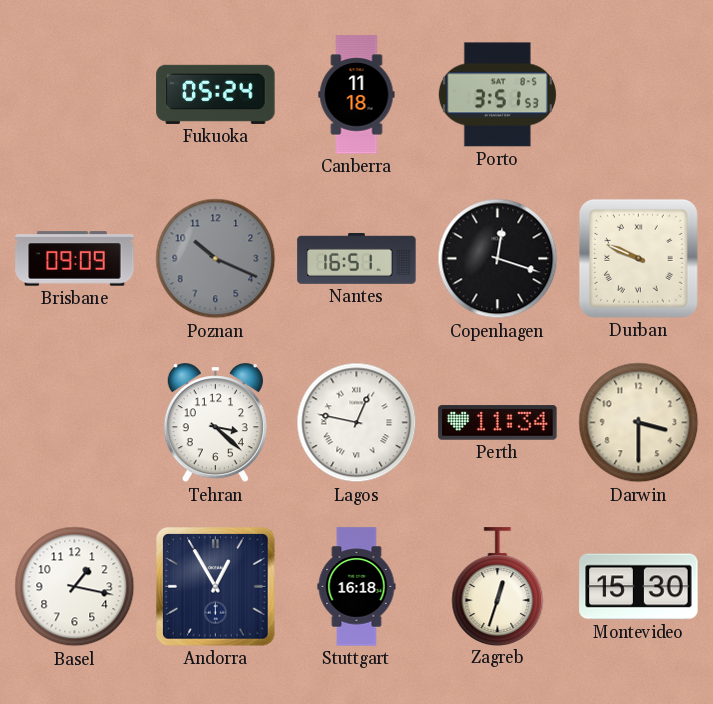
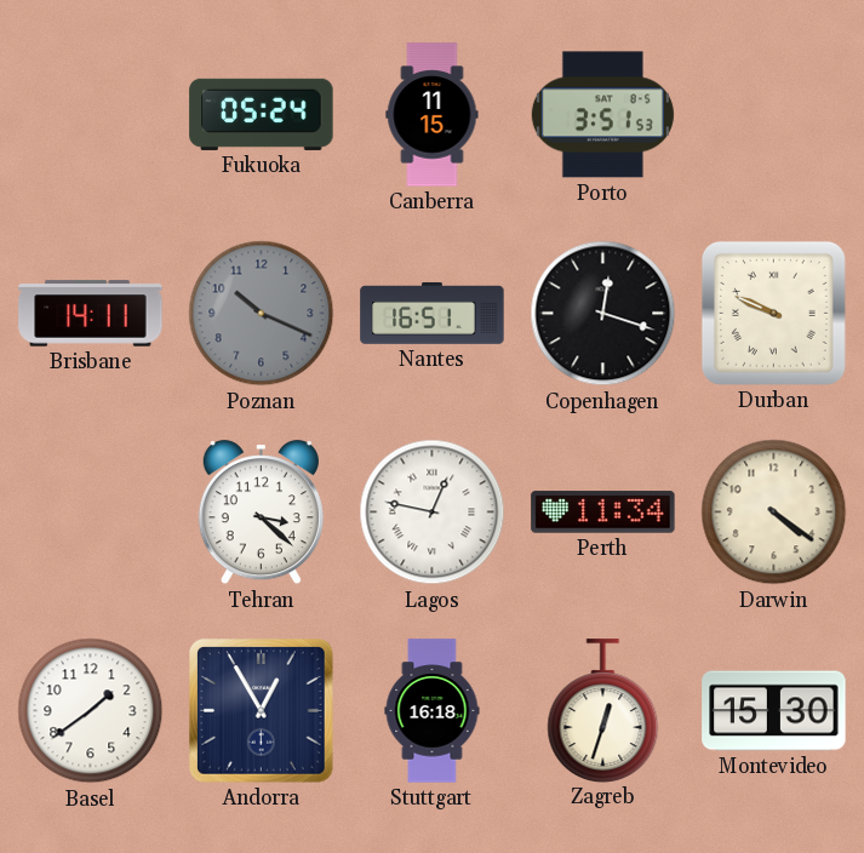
Canberra: 11:18 -> 11:15 (433, 115)
Brisbane: 09:09 -> 14:11 (91, 314)
Darwin: 3:30 -> 4:21 (774, 513)
Basel: 1:17 -> 1:39 (91, 711)
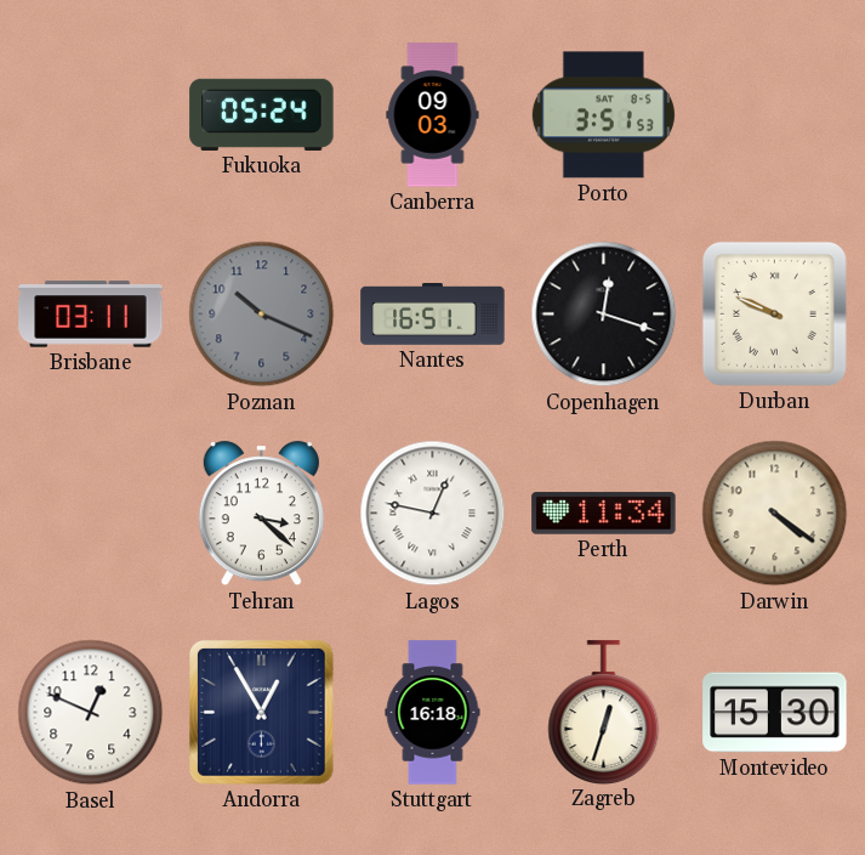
Canberra: 11:15 -> 09:03 (433, 115)
Brisbane: 14:11 -> 03:11 (91, 315)
Basel: 1:39 -> 12:49 (91, 713)
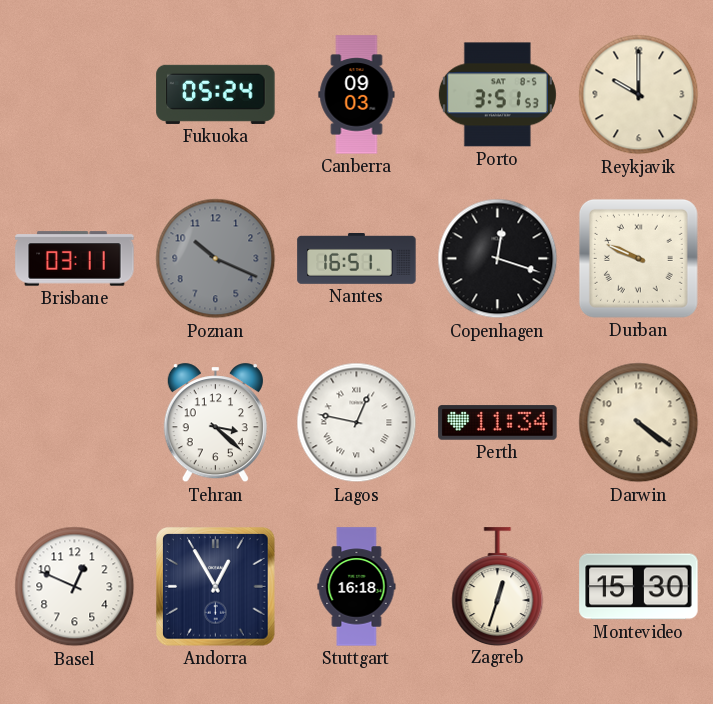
Reykjavik: none -> 10:00 (639, 95)
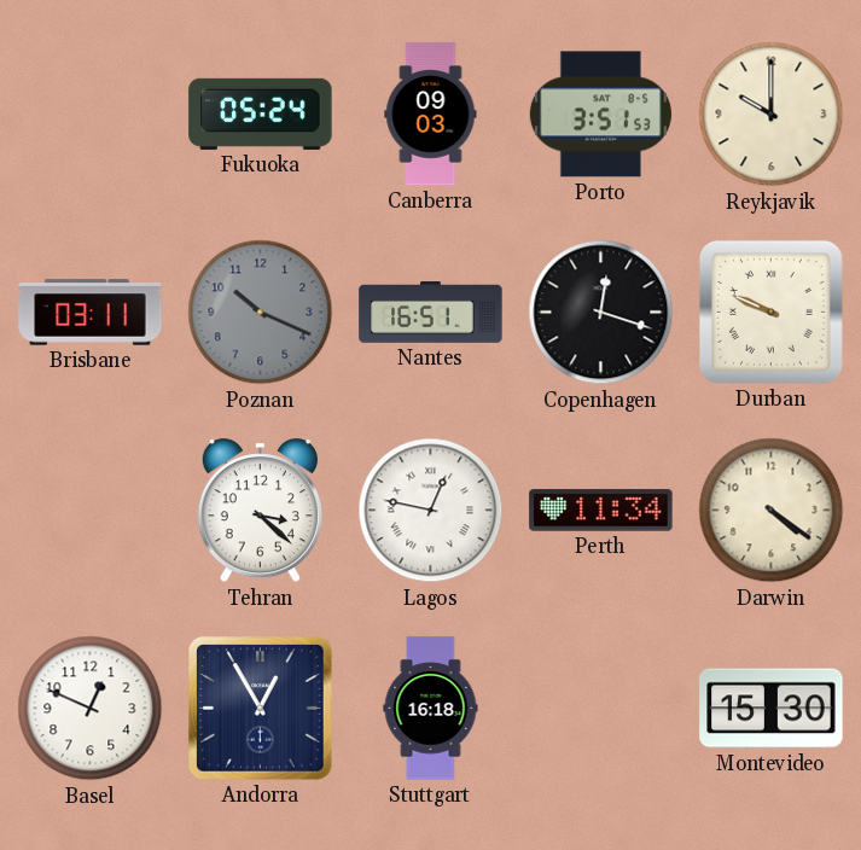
Zagreb: 12:33 -> none (498, 586)
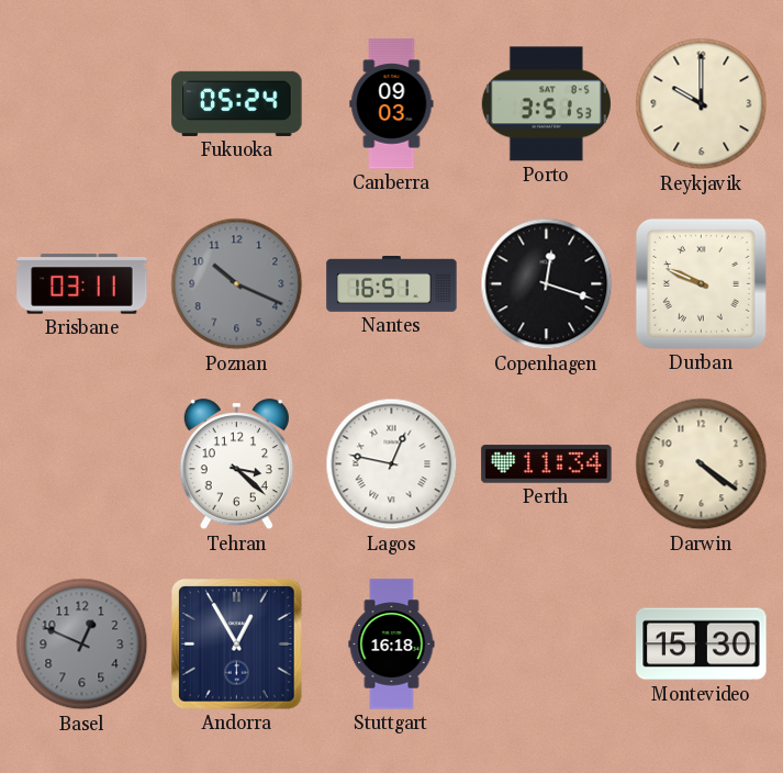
Basel dial: white -> grey (82, 645)
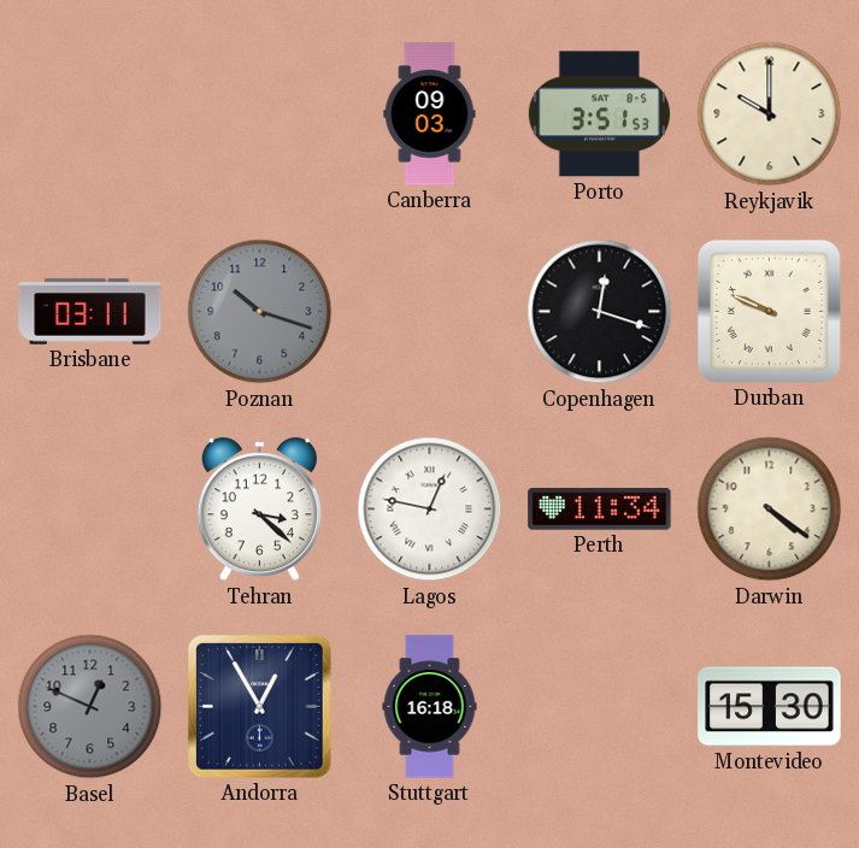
Fukuoka: 05:24 -> none (237, 103)
Poznan: 10:19 -> 10:18 (260, 312)
Nantes: 16:51 -> none (392, 284)
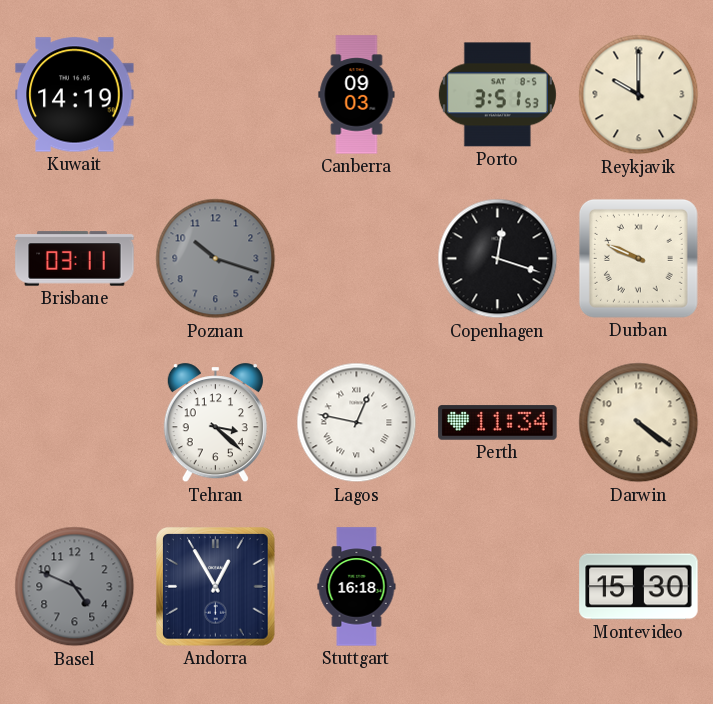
Kuwait: none -> 14:19 (75, 95)
Basel: 12:49 -> 4:49 (75, 587)
